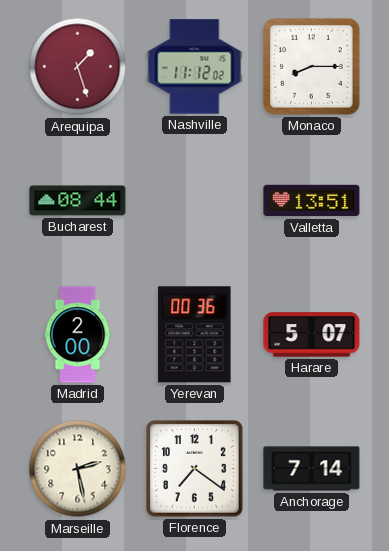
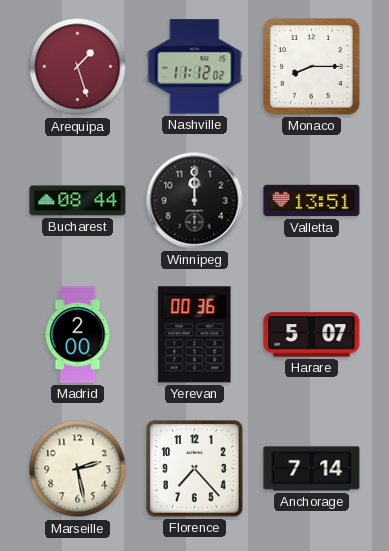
Winnipeg: none -> 12:00 (195, 201)
Florence: 7:21 -> 7:23 (195, 469)
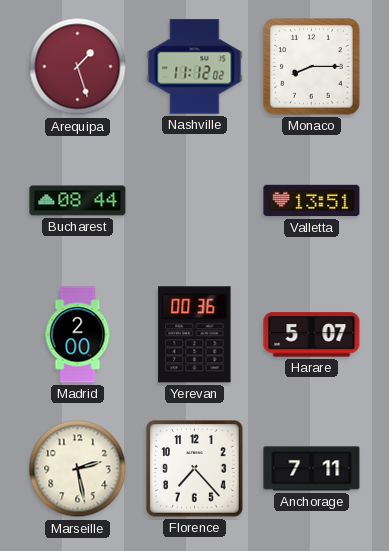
Winnipeg: 12:00 -> none (195, 201)
Anchorage: 7:14 -> 7:11 (312, 469)
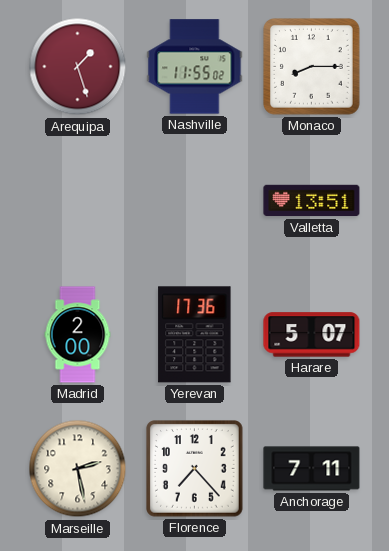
Nashville: 11:12 -> 11:55 (195, 67)
Bucharest: 08:44 -> none (78, 201)
Yerevan: 00:36 -> 17:36 (195, 335)
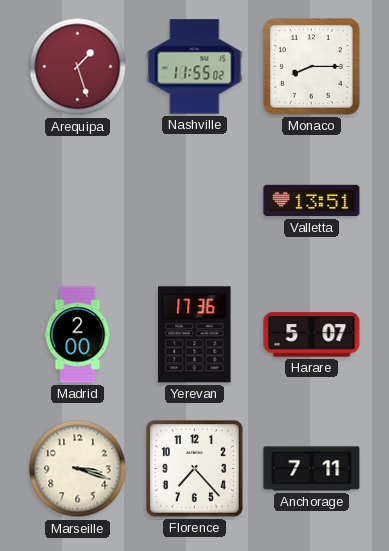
Marseille: 2:28 -> 3:18 (78, 469)
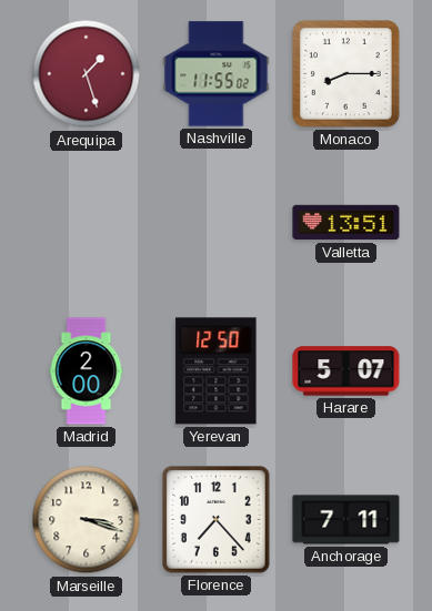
Yerevan: 17:36 -> 12:50 (217, 371)
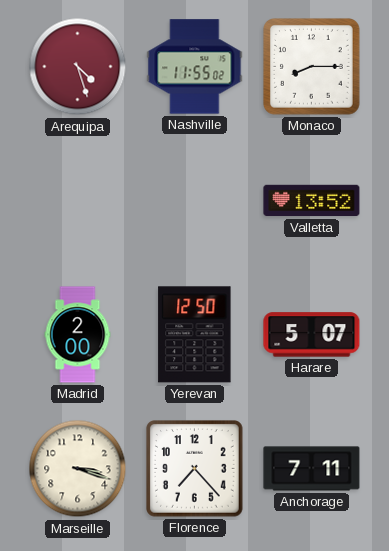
Arequipa: 1:27 -> 4:27 (78, 67)
Valletta: 13:51 -> 13:52 (312, 201)
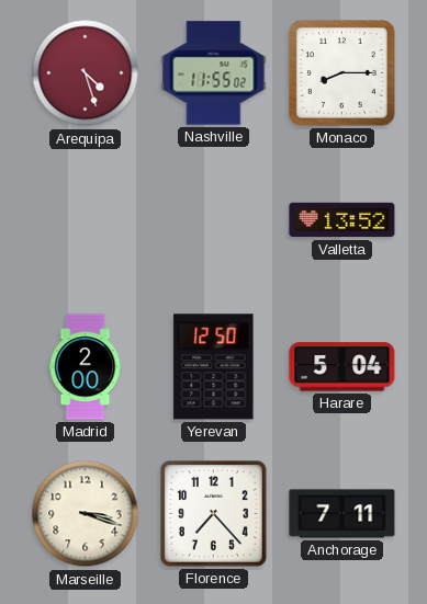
Harare: 5:07 -> 5:04 (342, 367)
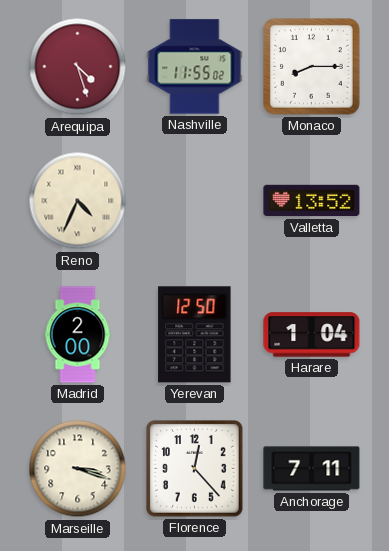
Reno: none -> 4:34 (78, 201)
Harare: 5:04 -> 1:04 (312, 335)
Florence: 7:23 -> 12:23 (195, 469)
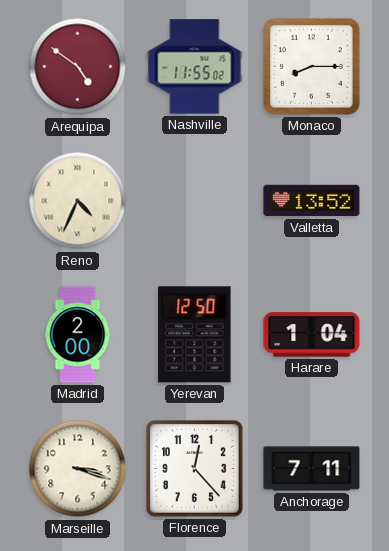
Arequipa: 4:27 -> 4:51 (78, 67)
